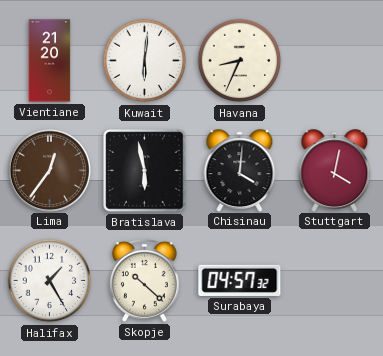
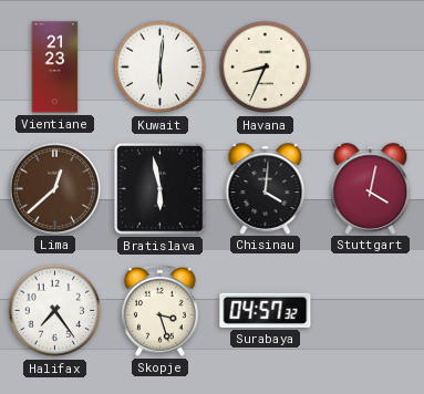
Vientiane: 21:20 -> 21:23 (55, 68)
Lima: 12:36 -> 12:38 (54, 188)
Halifax: 1:25 -> 7:24 (55, 311)
Skopje: 10:22 -> 3:27 (161, 310)
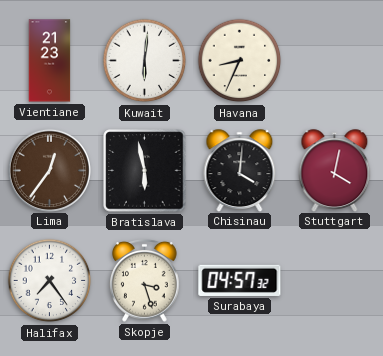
Lima: 12:38 -> 12:36 (49, 170)
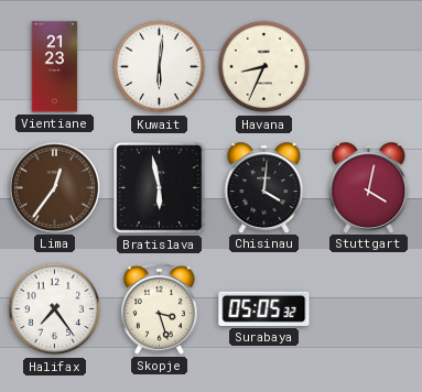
Surabaya: 04:57 -> 05:05 (264, 308)
